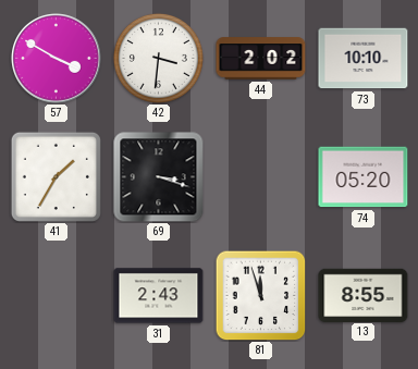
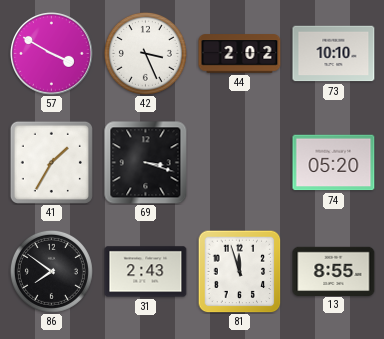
42: 3:31 -> 3:26 (145, 53)
86: none -> 7:51 (51, 271)
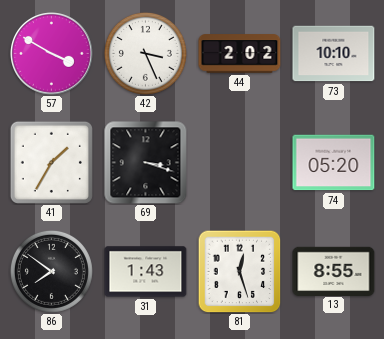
31: 2:43 -> 1:43 (146, 272)
81: 11:57 -> 12:27 (239, 271)
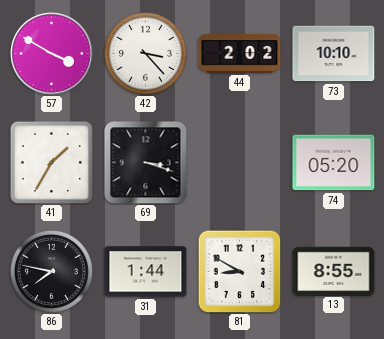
42: 3:26 -> 3:23 (145, 53)
86: 7:51 -> 7:47 (51, 271)
31: 1:43 -> 1:44 (146, 272)
81: 12:27 -> 8:50 (239, 271)
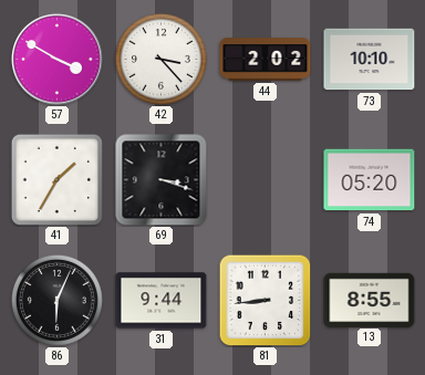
86: 7:47 -> 6:04 (56, 300)
31: 1:44 -> 9:44 (162, 301)
81: 8:50 -> 8:44 (265, 300)
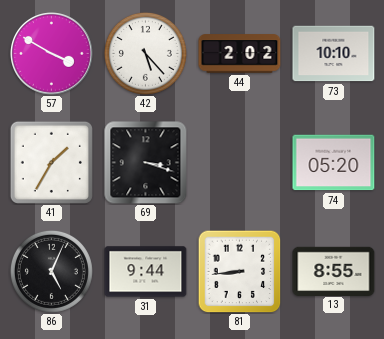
42: 3:23 -> 5:23 (145, 53)
86: 6:04 -> 5:04 (51, 271)
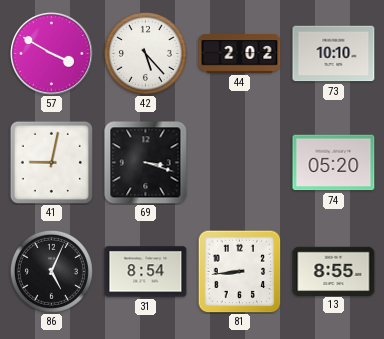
41: 1:35 -> 9:02 (51, 162)
31: 9:44 -> 8:54 (146, 272)
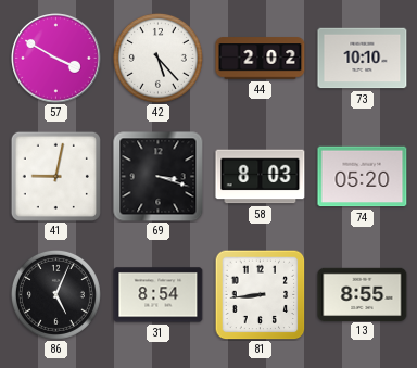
58: none -> 8:03 (261, 177)
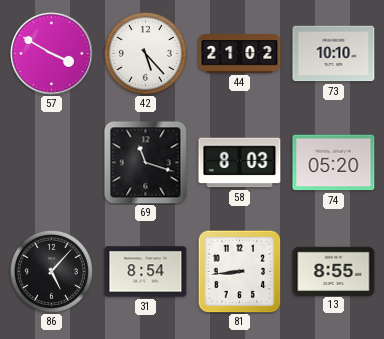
44: 2:02 -> 21:02 (240, 54)
41: 9:02 -> none (55, 176)
69: 3:18 -> 11:18 (146, 163)
86: 5:04 -> 5:07 (51, 271)
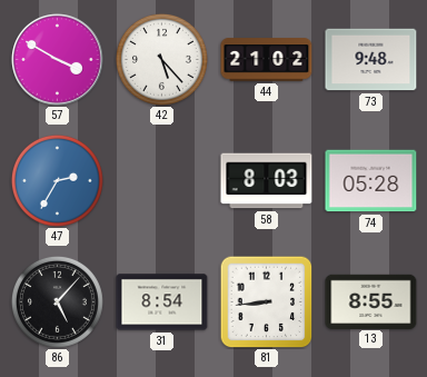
73: 10:10 -> 9:48 (371, 60)
47: none -> 2:35 (57, 180)
69: 11:18 -> none (146, 163)
74: 05:20 -> 05:28 (371, 181)
